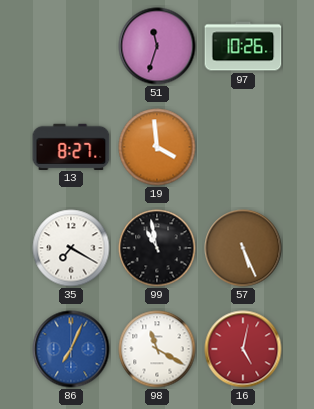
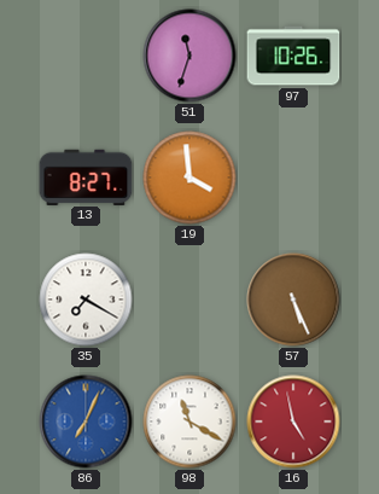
99: 10:58 -> none (157, 248)
16: 5:02 -> 4:58 (293, 422)
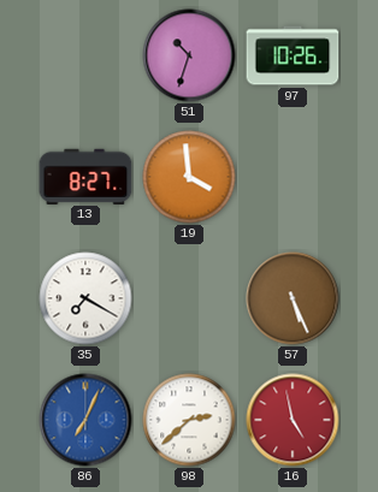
51: 11:33 -> 10:33 (189, 55)
98: 11:20 -> 2:38 (189, 420)
